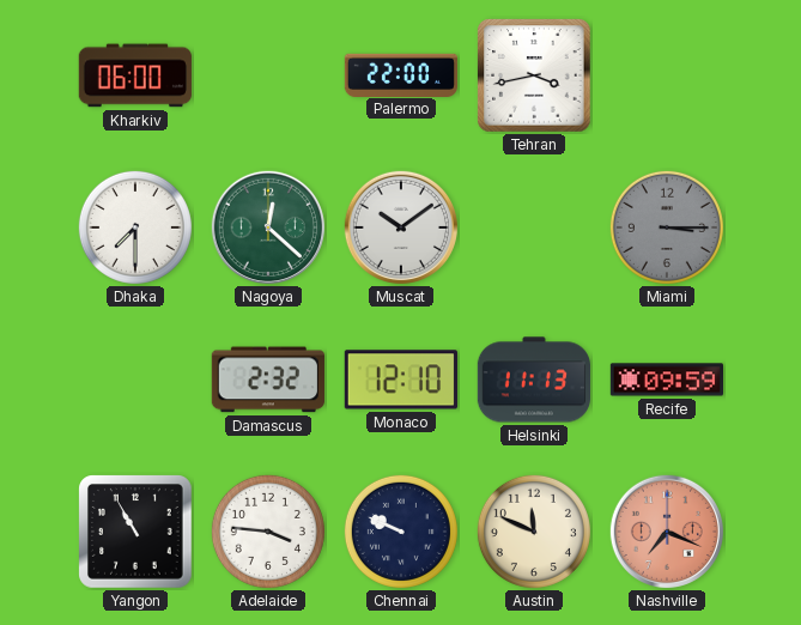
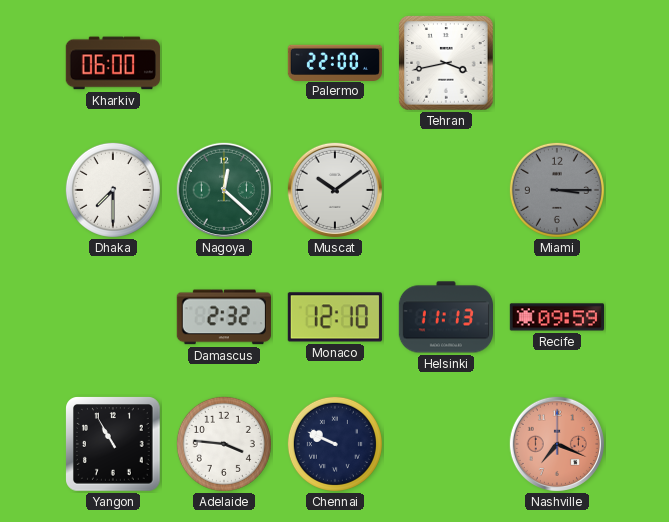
Austin: 11:49 -> none (534, 532)
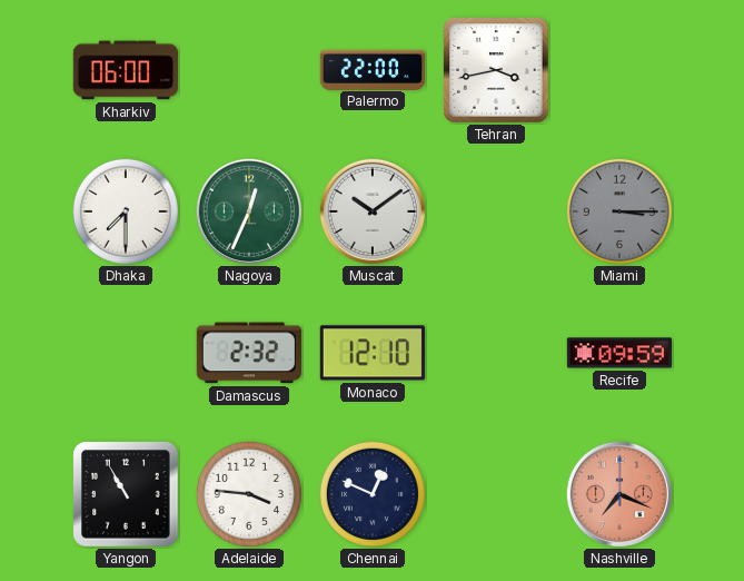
Nagoya: 12:22 -> 12:34 (249, 211)
Helsinki: 11:13 -> none (445, 317)
Chennai: 9:49 -> 12:49 (373, 494)
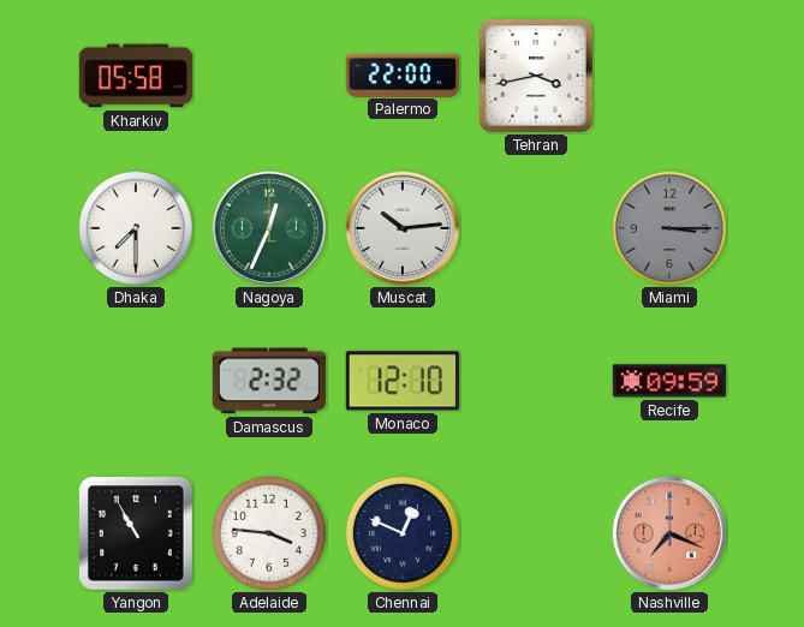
Kharkiv: 06:00 -> 05:58 (136, 76)
Muscat: 10:09 -> 10:14 (403, 228)
